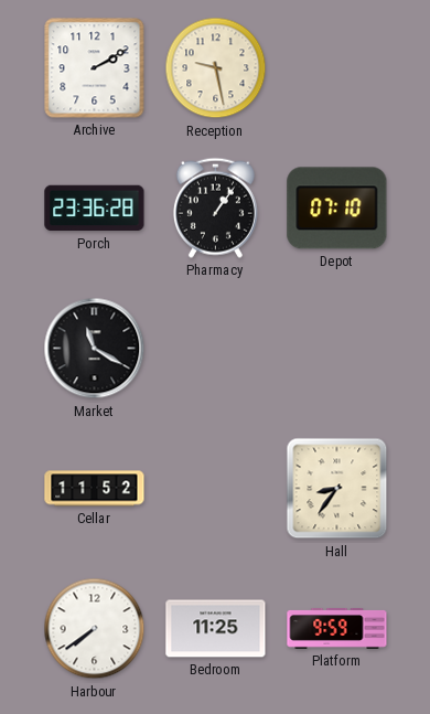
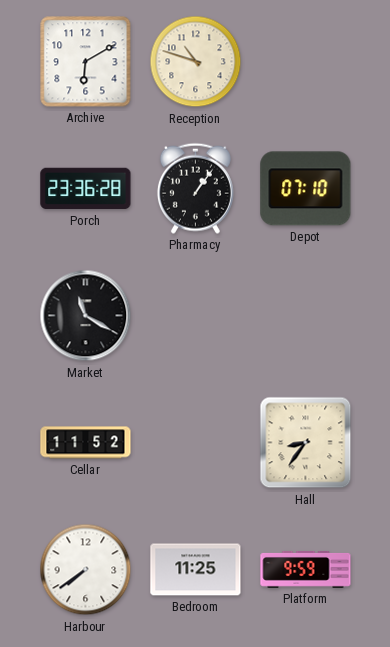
Archive: 2:10 -> 6:10 (86, 62)
Reception: 9:28 -> 10:48 (196, 62)
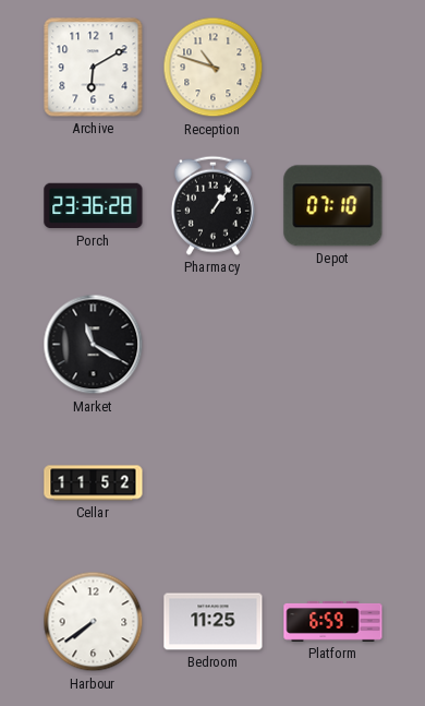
Hall: 8:36 -> none (306, 443)
Platform: 9:59 -> 6:59 (333, 621)
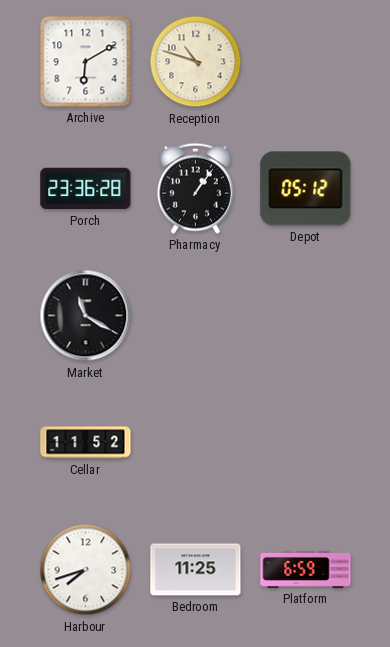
Depot: 07:10 -> 05:12 (306, 189)
Harbour: 7:39 -> 7:42 (86, 570)
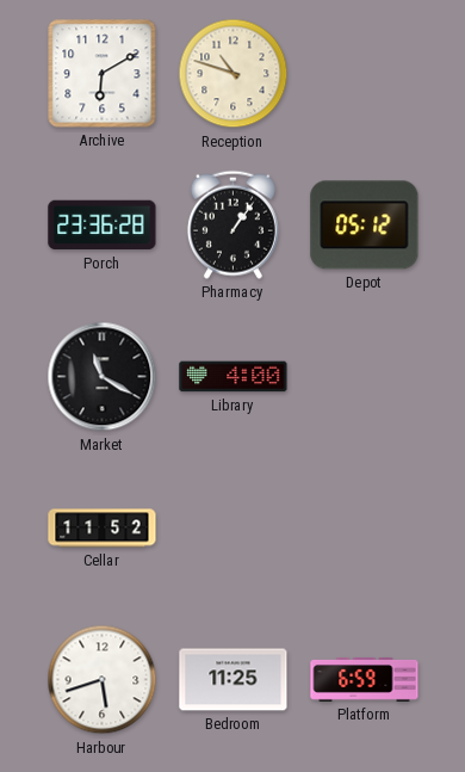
Library: none -> 4:00 (234, 377)
Harbour: 7:42 -> 5:42 (103, 680)
